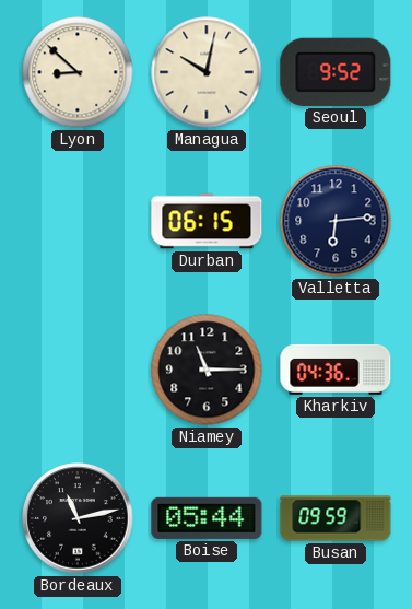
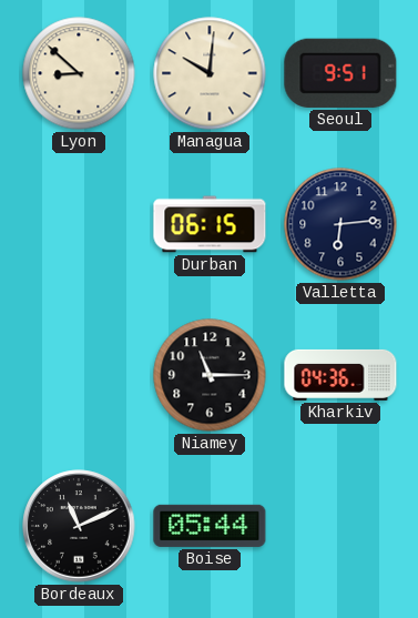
Managua: 10:02 -> 10:01 (210, 73)
Seoul: 9:52 -> 9:51 (340, 73)
Bordeaux: 11:13 -> 11:11 (79, 526)
Busan: 09:59 -> none (336, 518)
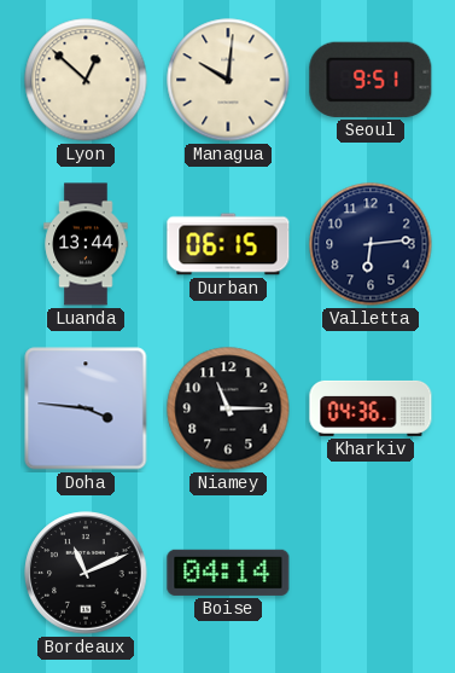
Lyon: 8:52 -> 12:52 (86, 80)
Luanda: none -> 13:44 (86, 244)
Doha: none -> 3:46 (86, 408)
Boise: 05:44 -> 04:14 (228, 573)
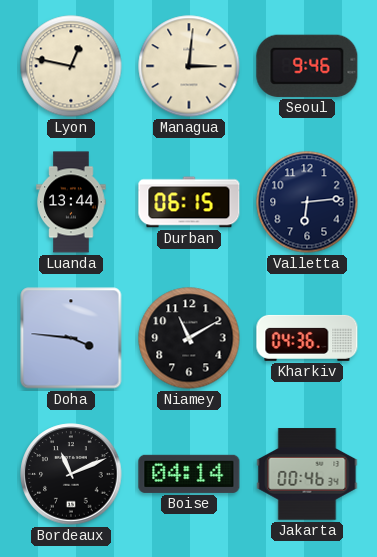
Lyon: 12:52 -> 12:47 (71, 66)
Managua: 10:01 -> 3:01 (189, 66)
Seoul: 9:51 -> 9:46 (307, 66)
Niamey: 11:15 -> 11:10 (189, 338)
Jakarta: none -> 00:46 (307, 474)
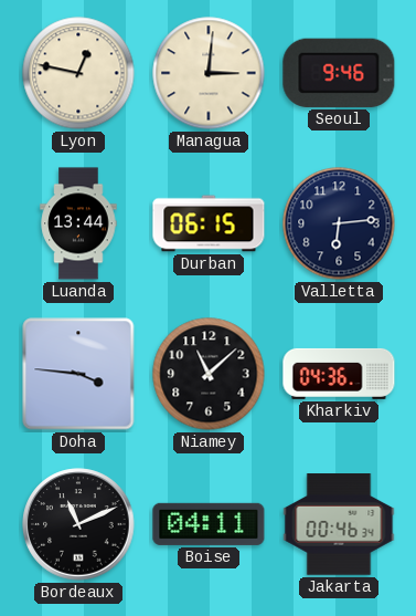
Niamey: 11:10 -> 11:08 (209, 374)
Boise: 04:14 -> 04:11 (209, 524)
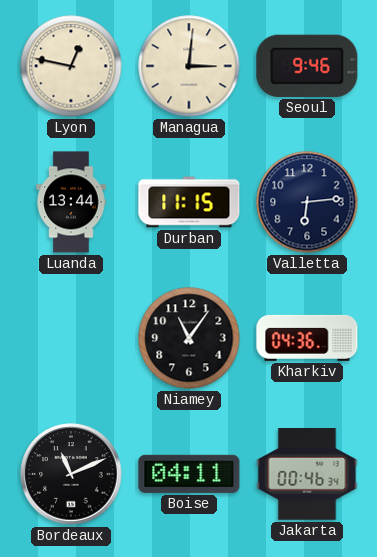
Durban: 06:15 -> 11:15 (189, 202)
Doha: 3:46 -> none (78, 374)
Niamey: 11:08 -> 11:06 (189, 338)
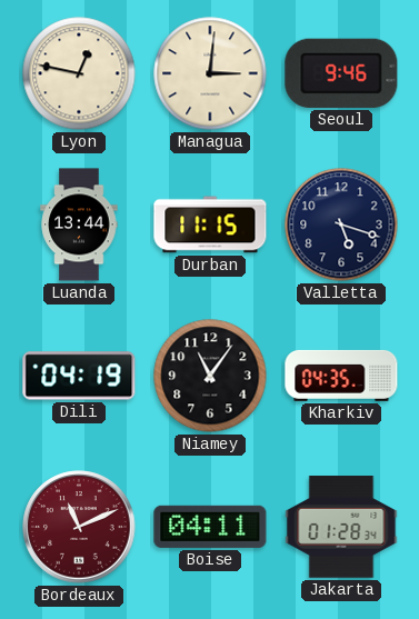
Valletta: 6:14 -> 5:18 (341, 224)
Dili: none -> 04:19 (79, 376)
Kharkiv: 04:36 -> 04:35 (341, 376)
Bordeaux dial: black -> burgundy (79, 527)
Jakarta: 00:46 -> 01:28 (341, 527)
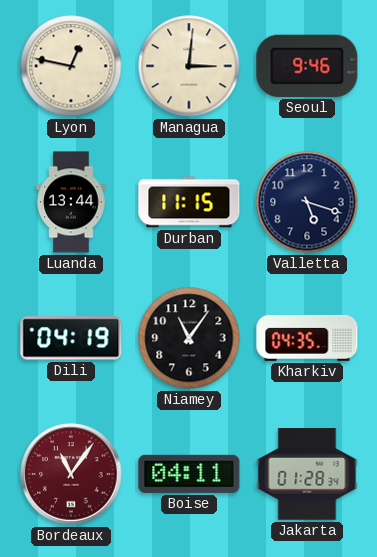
Bordeaux: 11:11 -> 11:06 (71, 474)
